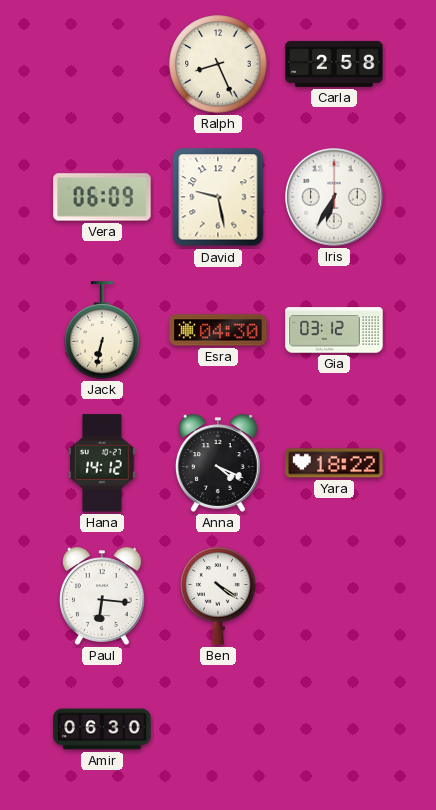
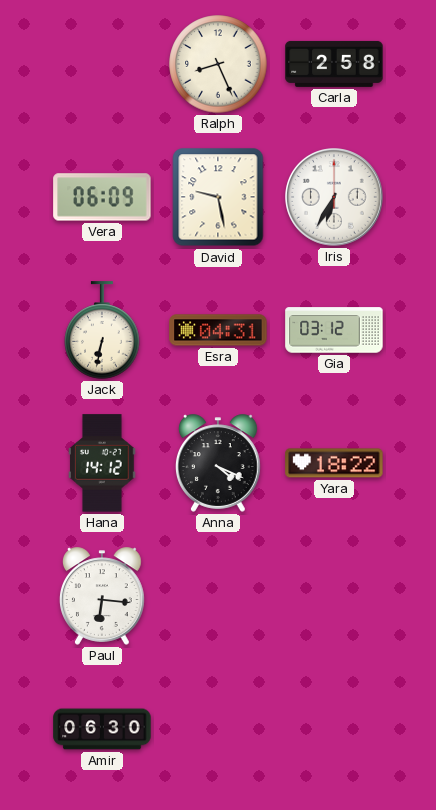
Esra: 04:30 -> 04:31 (218, 330)
Ben: 4:21 -> none (218, 596)
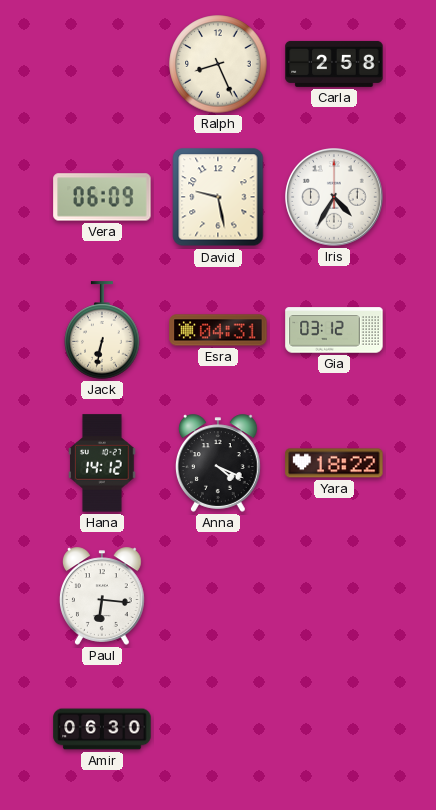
Iris: 6:35 -> 4:35 (335, 198)
